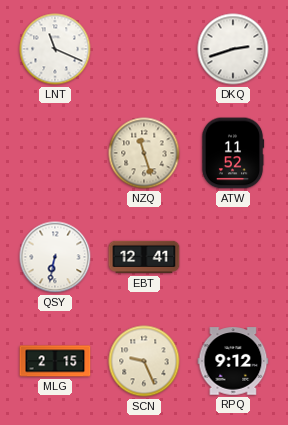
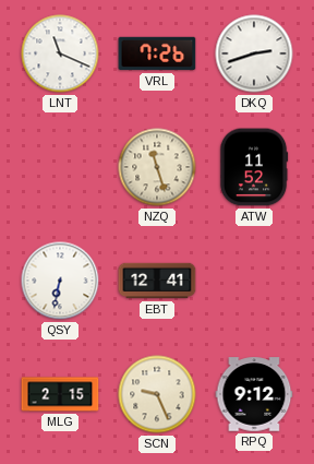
VRL: none -> 7:26 (157, 53)
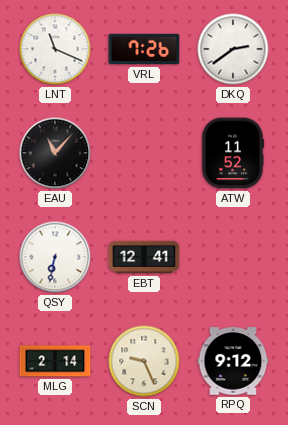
DKQ: 2:42 -> 2:39 (233, 49)
EAU: none -> 11:07 (55, 153)
NZQ: 11:27 -> none (157, 167)
MLG: 2:15 -> 2:14 (55, 361)
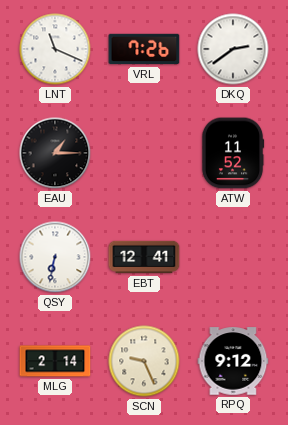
EAU: 11:07 -> 1:15 (55, 153)
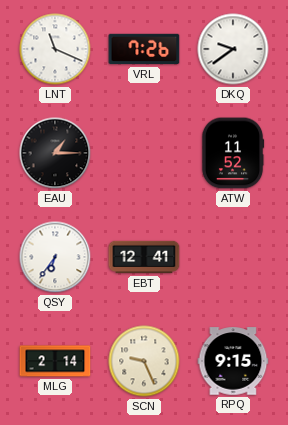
DKQ: 2:39 -> 9:39 (233, 49)
QSY: 6:32 -> 6:36 (55, 257)
RPQ: 9:12 -> 9:15 (233, 361)
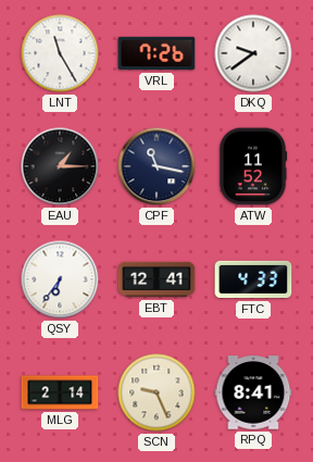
LNT: 11:19 -> 11:25 (60, 53)
CPF: none -> 11:17 (156, 166)
FTC: none -> 4:33 (253, 279)
RPQ: 9:15 -> 8:41 (253, 392)
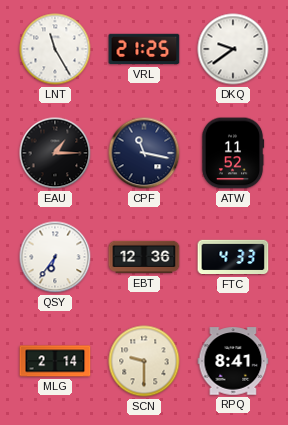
VRL: 7:26 -> 21:25 (144, 49)
EBT: 12:41 -> 12:36 (144, 257)
SCN: 9:26 -> 9:30 (144, 361)
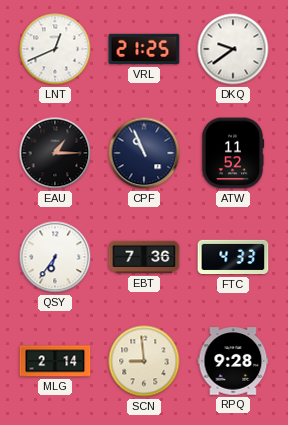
LNT: 11:25 -> 12:41 (55, 49)
CPF: 11:17 -> 10:56 (144, 153)
EBT: 12:36 -> 7:36 (144, 257)
SCN: 9:30 -> 8:59 (144, 361)
RPQ: 8:41 -> 9:28 (233, 361)
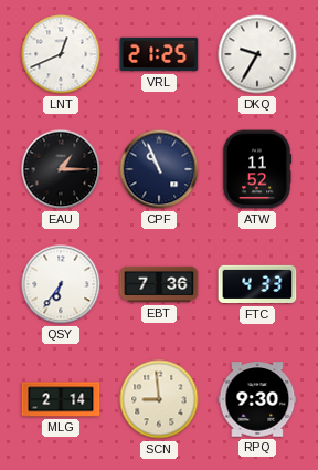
DKQ: 9:39 -> 9:35 (257, 54)
RPQ: 9:28 -> 9:30 (257, 399)
